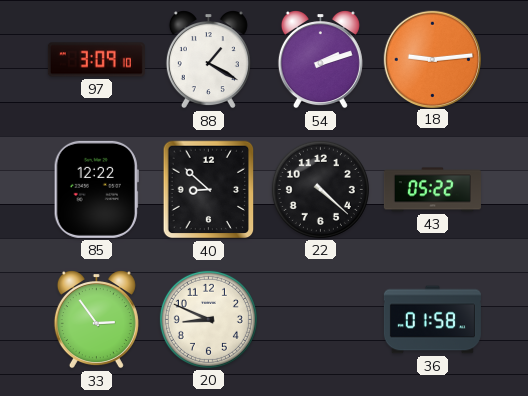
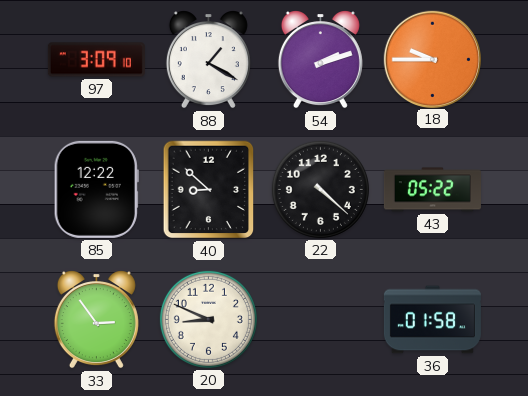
18: 9:14 -> 9:45 (432, 59)
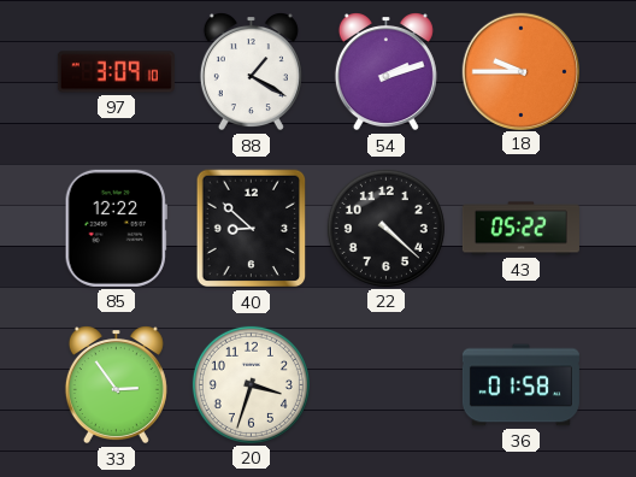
20: 8:49 -> 3:33 (251, 384)
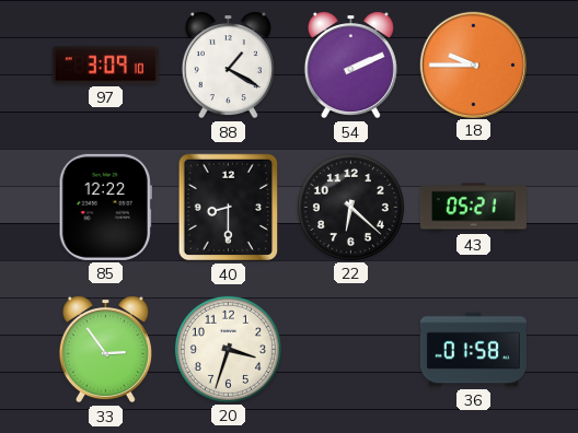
54: 2:12 -> 2:11 (350, 66)
40: 8:52 -> 8:30 (229, 208)
22: 4:22 -> 6:22 (350, 207)
43: 05:22 -> 05:21 (473, 208)
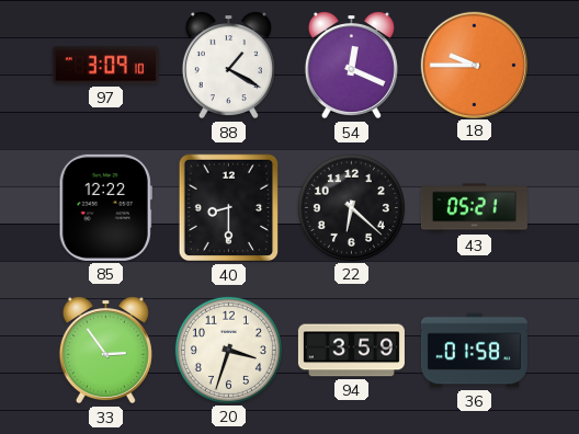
54: 2:11 -> 12:19 (351, 66)
94: none -> 3:59 (351, 351)
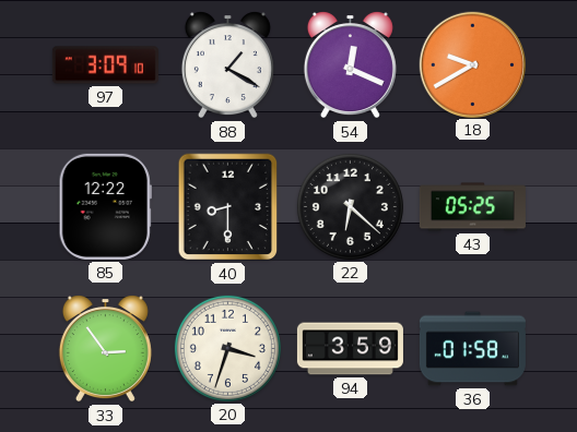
18: 9:45 -> 9:40 (472, 64)
43: 05:21 -> 05:25 (472, 207)
